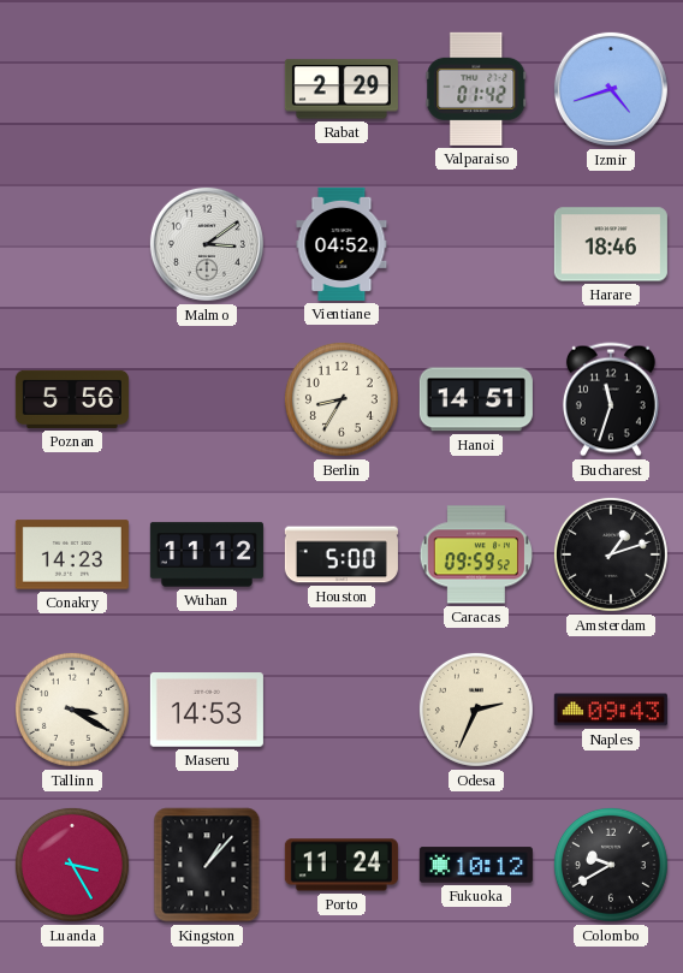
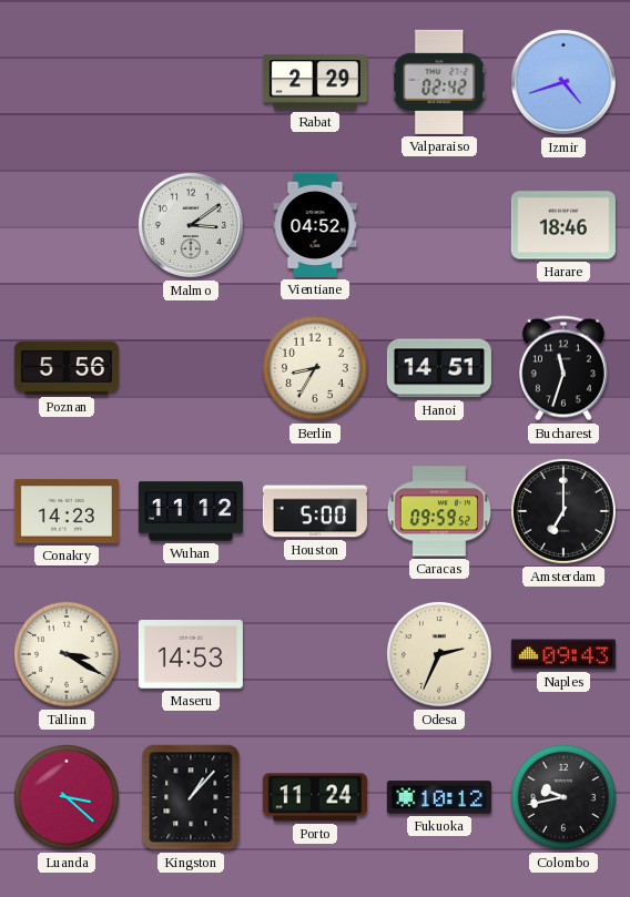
Valparaiso: 01:42 -> 02:42 (439, 82)
Amsterdam: 1:12 -> 7:00 (563, 511)
Luanda: 3:25 -> 3:22 (67, 797)
Colombo: 9:40 -> 9:43 (563, 797)
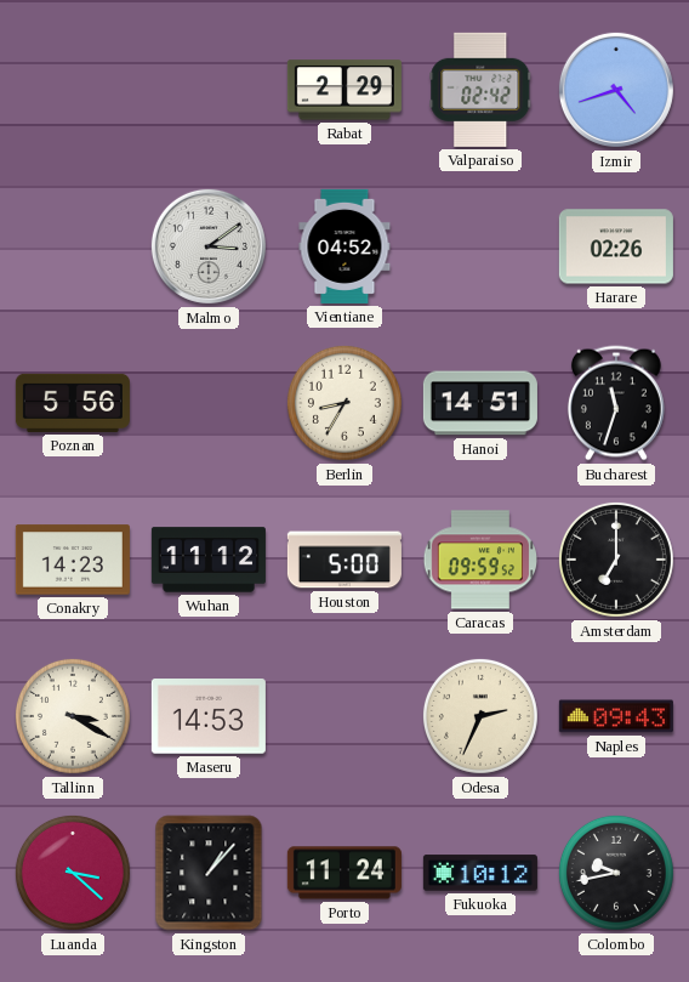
Harare: 18:46 -> 02:26 (616, 246)
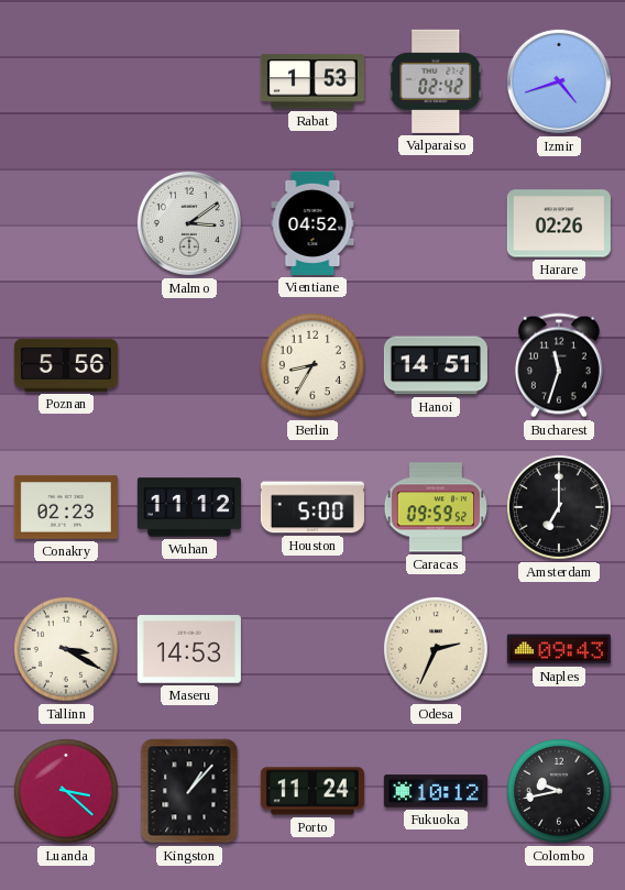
Rabat: 2:29 -> 1:53 (312, 81)
Conakry: 14:23 -> 02:23 (66, 507)
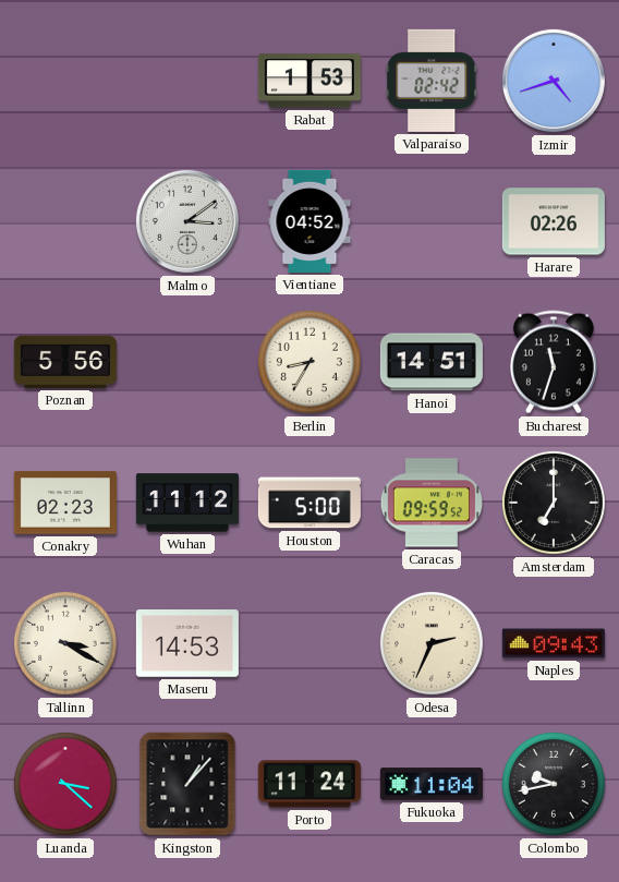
Fukuoka: 10:12 -> 11:04 (432, 784)
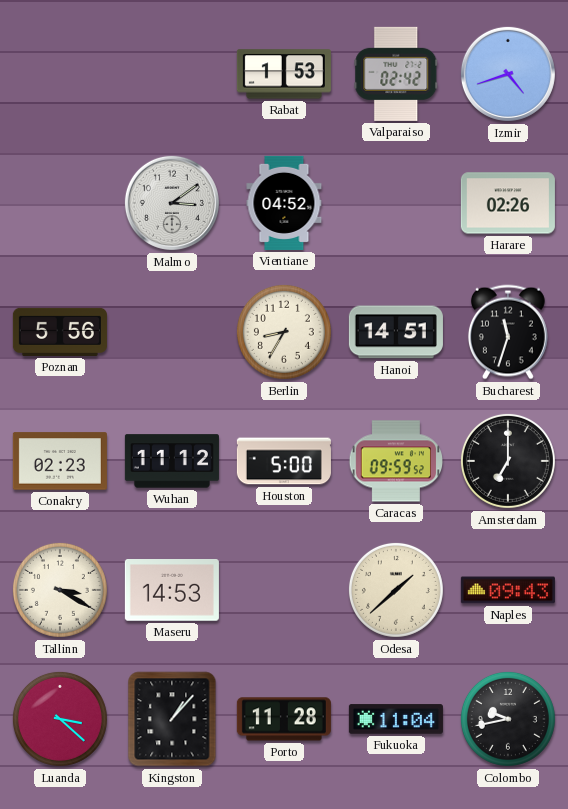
Odesa: 2:34 -> 1:38 (396, 590)
Porto: 11:24 -> 11:28 (284, 719)
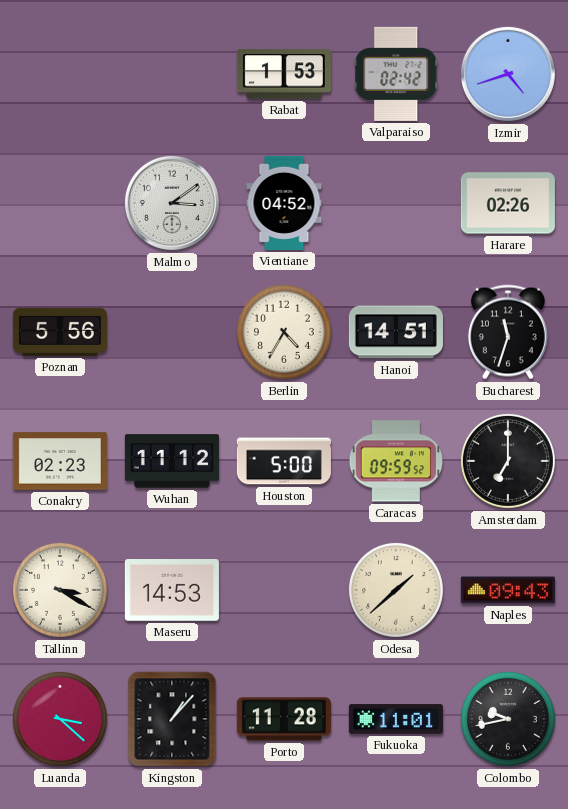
Berlin: 8:35 -> 4:35 (284, 332)
Fukuoka: 11:04 -> 11:01 (396, 719)
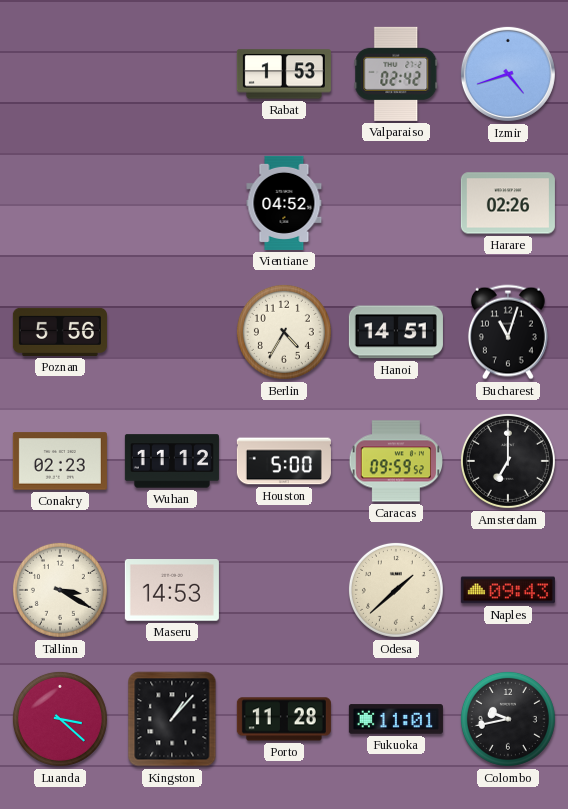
Malmo: 3:09 -> none (172, 203)
Bucharest: 11:33 -> 11:03 (508, 332)
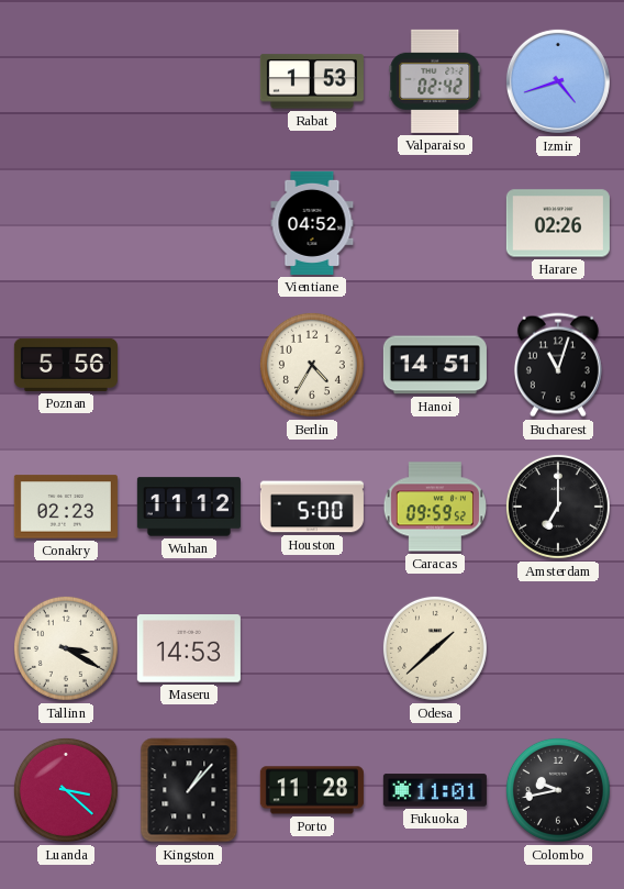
Naples: 09:43 -> none (508, 590)
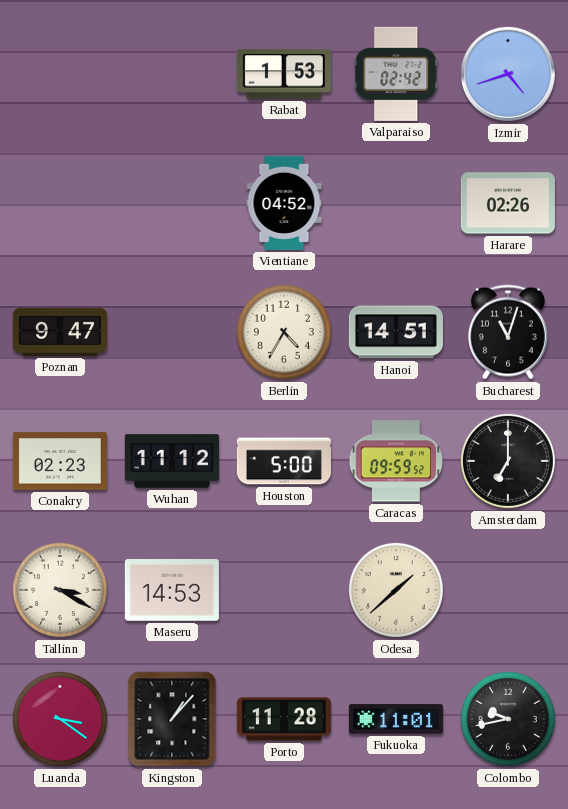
Poznan: 5:56 -> 9:47 (60, 332)
Luanda: 3:22 -> 3:21 (60, 719)
